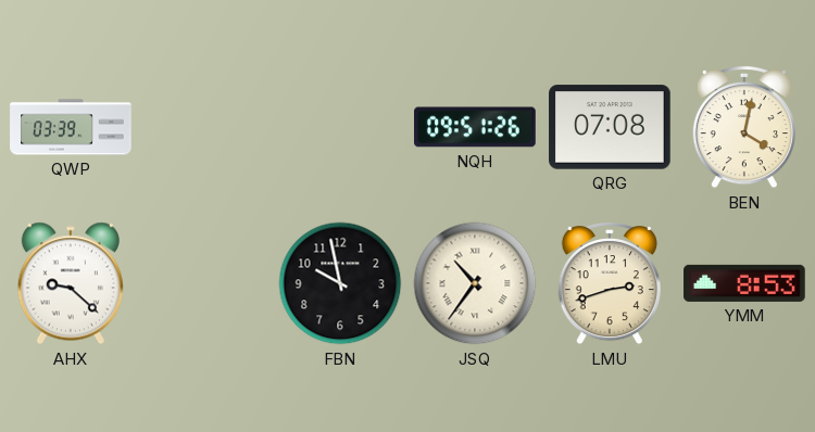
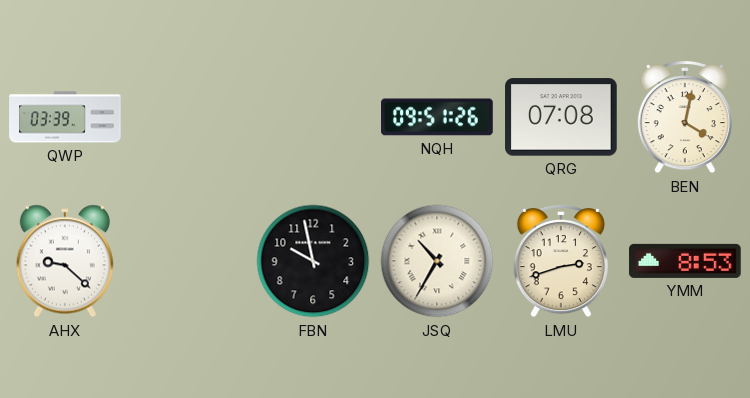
JSQ: 10:36 -> 10:35 (437, 261)
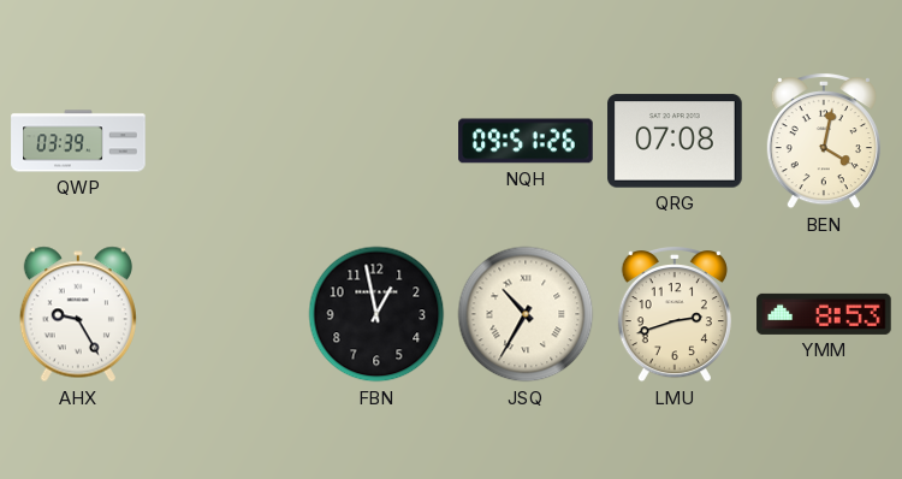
AHX: 9:22 -> 9:25 (78, 314)
FBN: 9:58 -> 12:58 (376, 314)
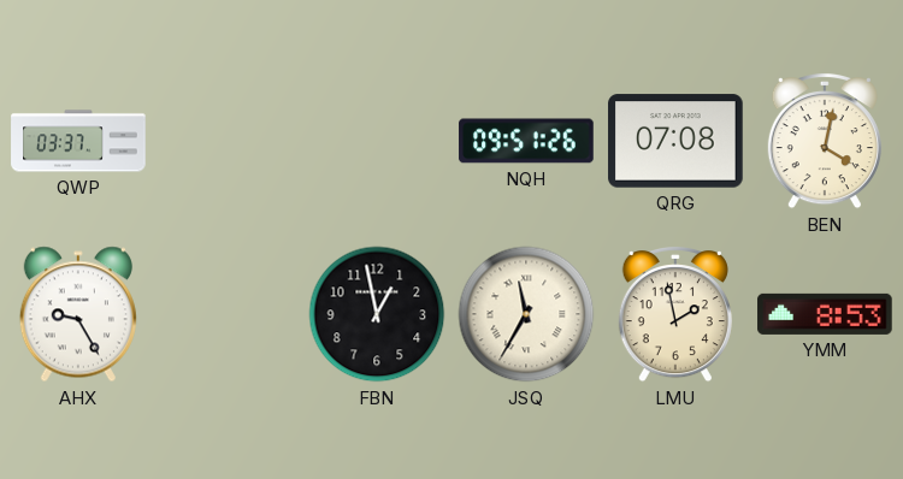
QWP: 03:39 -> 03:37 (78, 141)
JSQ: 10:35 -> 11:35 (526, 314)
LMU: 2:42 -> 1:58 (675, 314)
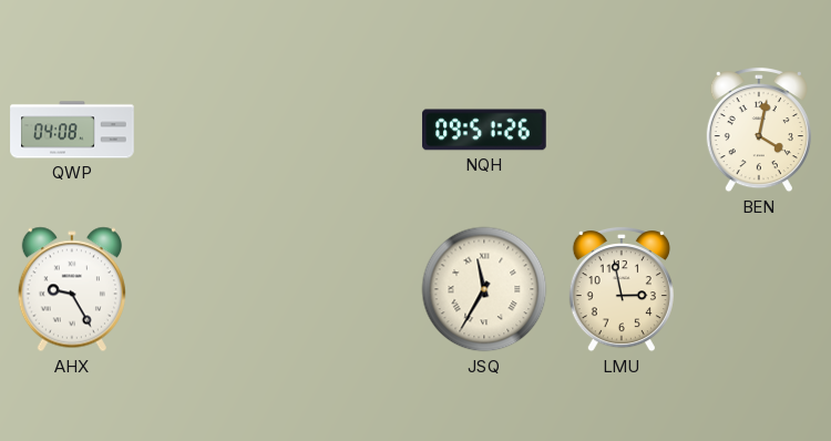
QWP: 03:37 -> 04:08 (72, 130)
QRG: 07:08 -> none (675, 141)
FBN: 12:58 -> none (377, 314)
LMU: 1:58 -> 2:58 (622, 289)
YMM: 8:53 -> none (825, 314)
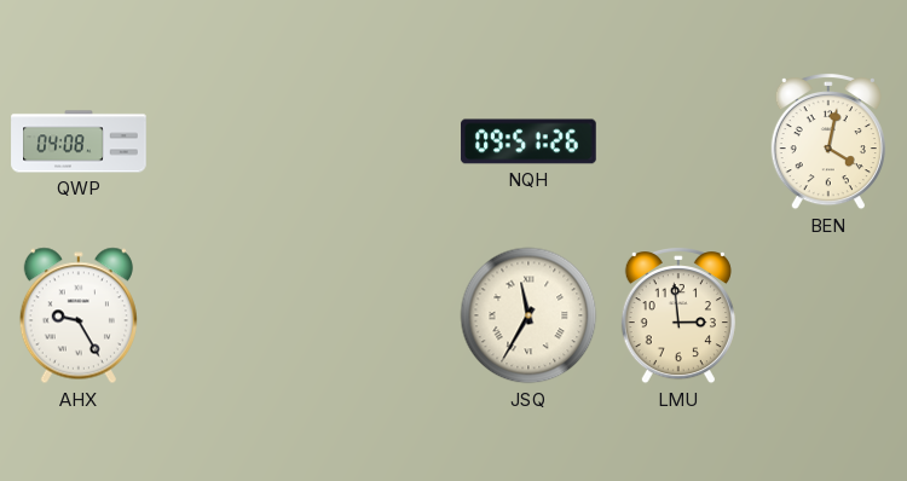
LMU: 2:58 -> 2:59 (678, 315)
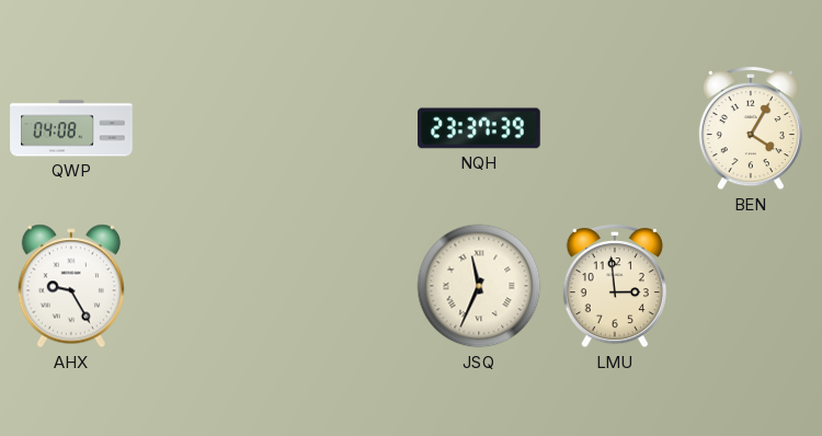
NQH: 09:51 -> 23:37 (479, 128)
BEN: 4:02 -> 4:05 (751, 128)
JSQ: 11:35 -> 11:34 (479, 286)
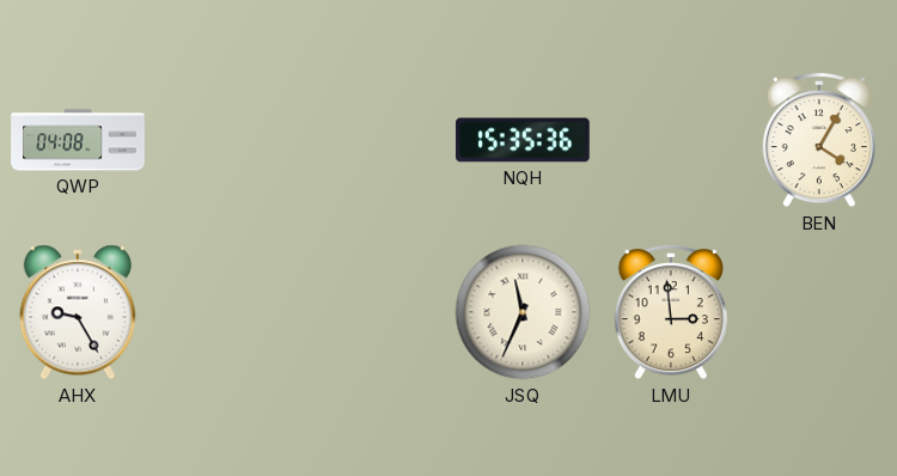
NQH: 23:37 -> 15:35 (523, 140)
